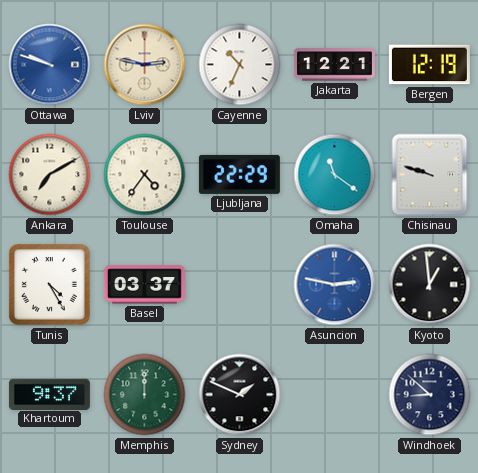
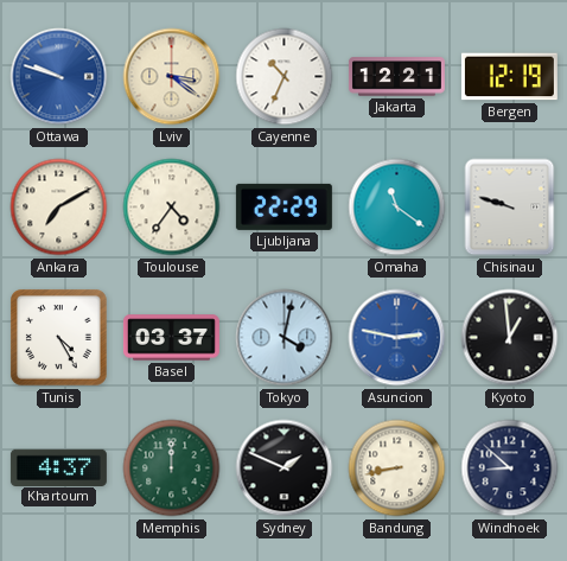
Lviv: 2:47 -> 3:21 (172, 77)
Tokyo: none -> 4:02 (285, 338)
Khartoum: 9:37 -> 4:37 (58, 467)
Bandung: none -> 8:43 (397, 468)
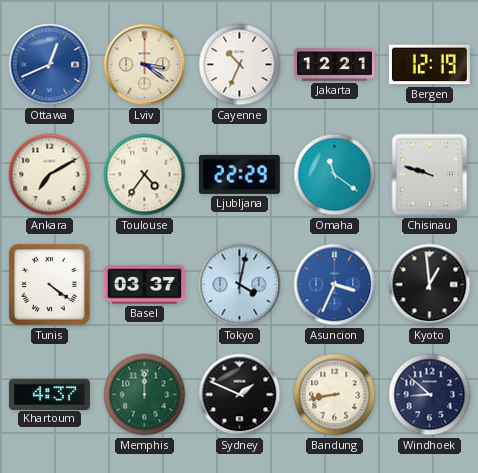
Ottawa: 9:48 -> 12:41 (50, 65)
Tunis: 4:25 -> 4:21 (49, 284)
Asuncion: 2:47 -> 3:34 (335, 285)
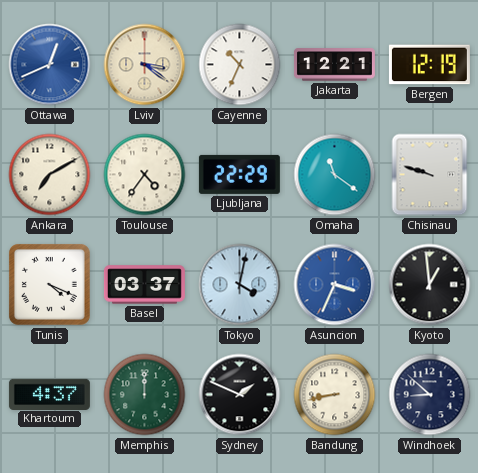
Tunis: 4:21 -> 4:19 (49, 284)
